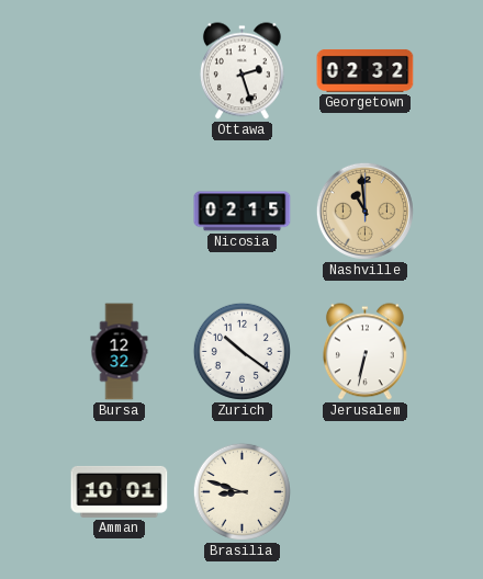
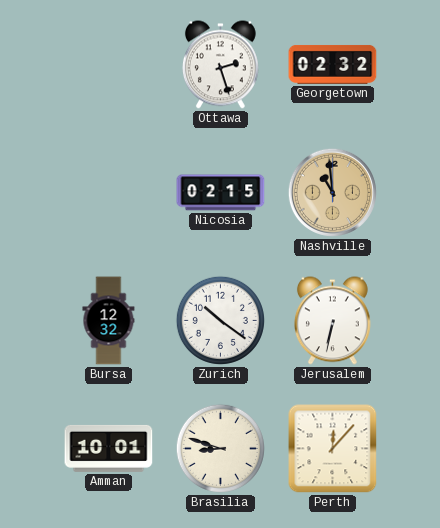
Perth: none -> 12:07 (333, 449)
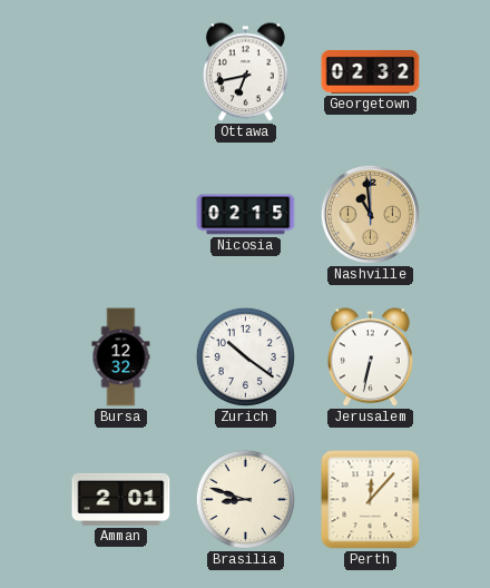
Ottawa: 2:27 -> 6:43 (245, 72)
Amman: 10:01 -> 2:01 (121, 499)
